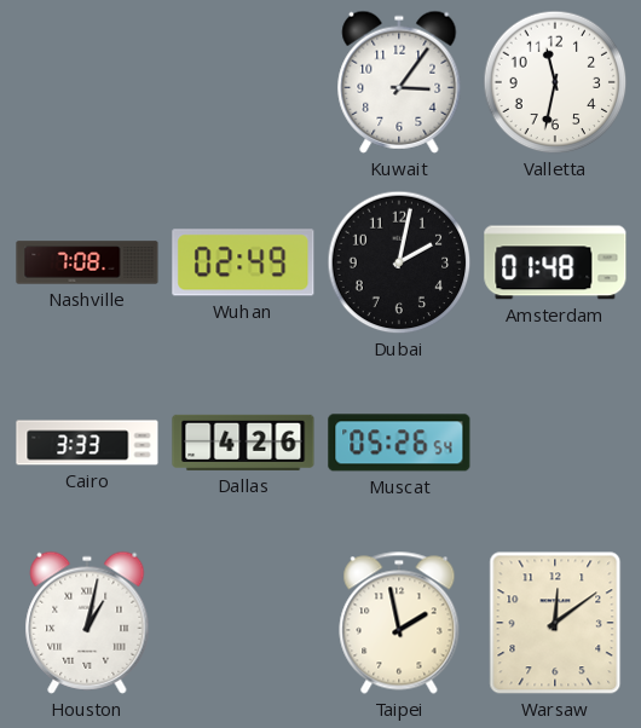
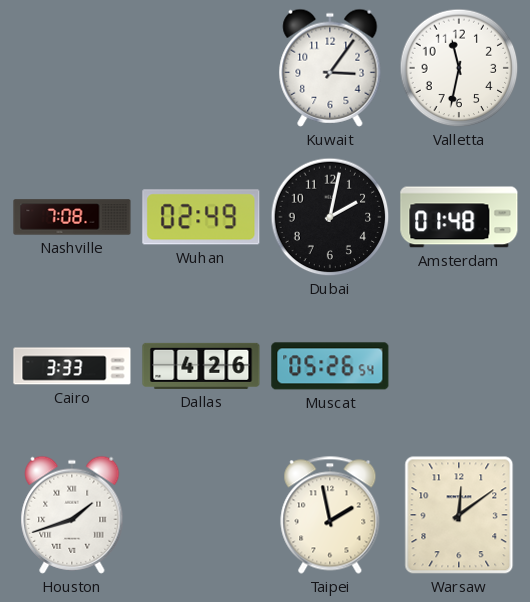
Houston: 1:02 -> 1:42 (72, 515)
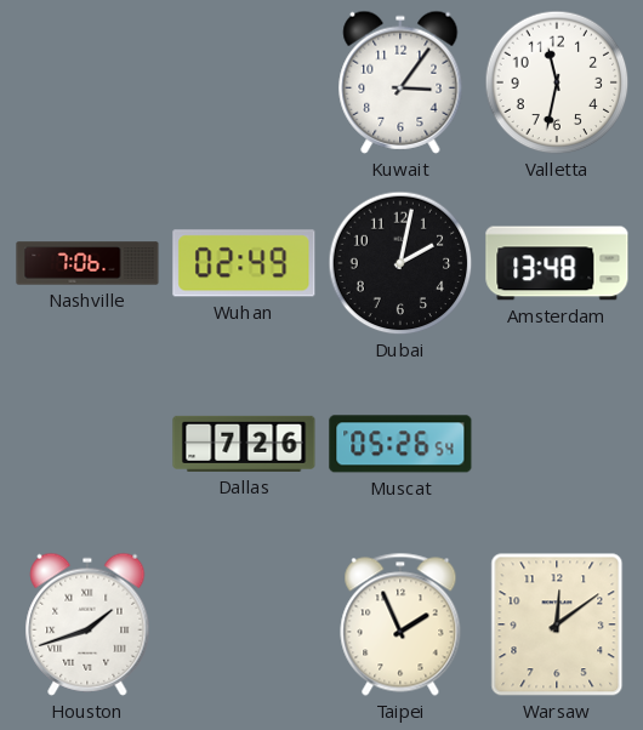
Nashville: 7:08 -> 7:06 (87, 263)
Amsterdam: 01:48 -> 13:48 (557, 263)
Cairo: 3:33 -> none (72, 366)
Dallas: 4:26 -> 7:26 (244, 444)
Taipei: 1:58 -> 1:56 (400, 625)
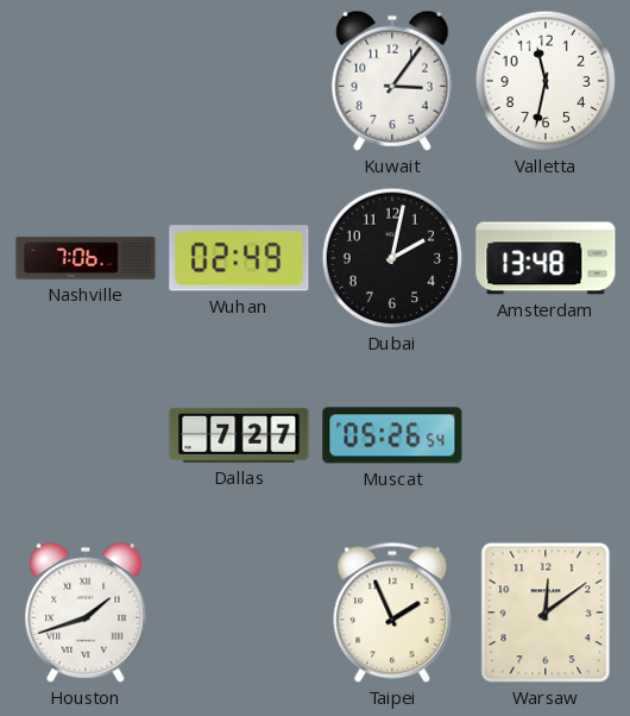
Dallas: 7:26 -> 7:27 (239, 435)
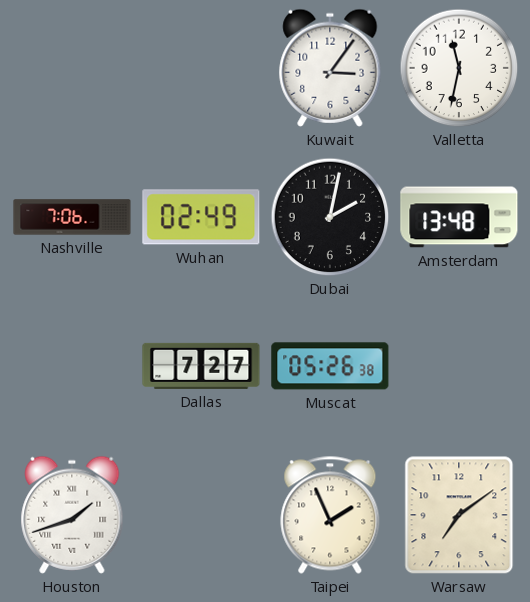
Muscat: 05:26:54 -> 05:26:38 (330, 366)
Warsaw: 12:09 -> 7:09 (459, 515)
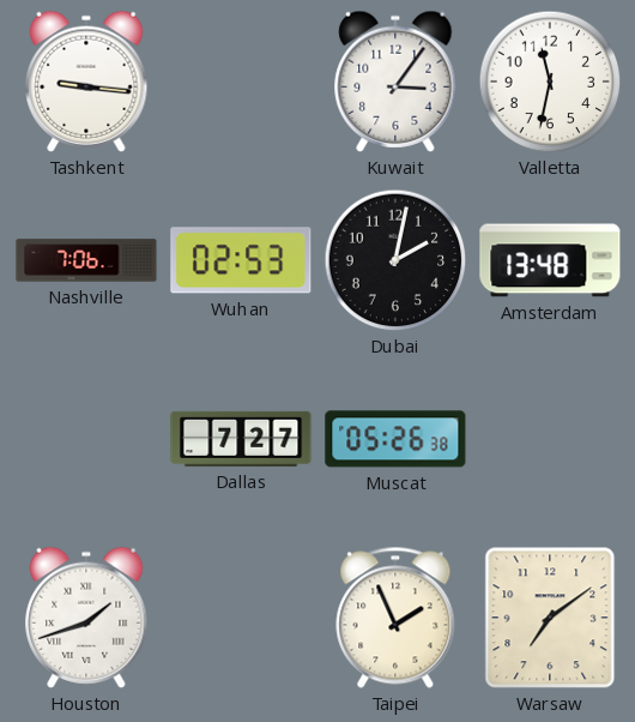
Tashkent: none -> 9:16 (86, 82)
Wuhan: 02:49 -> 02:53 (241, 260)
